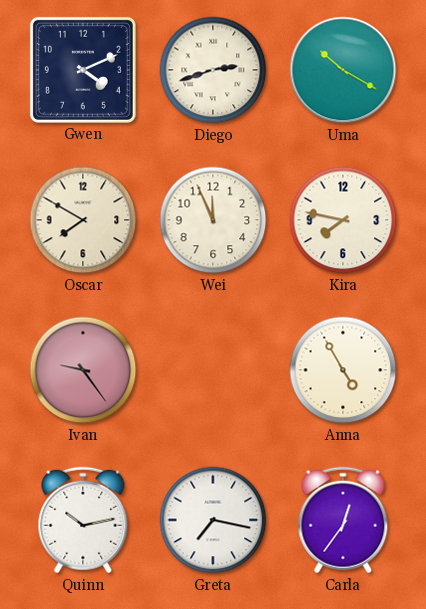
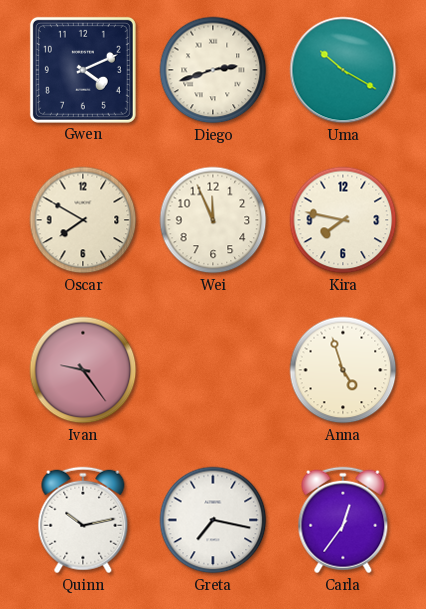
Anna: 4:55 -> 4:57 (343, 370)
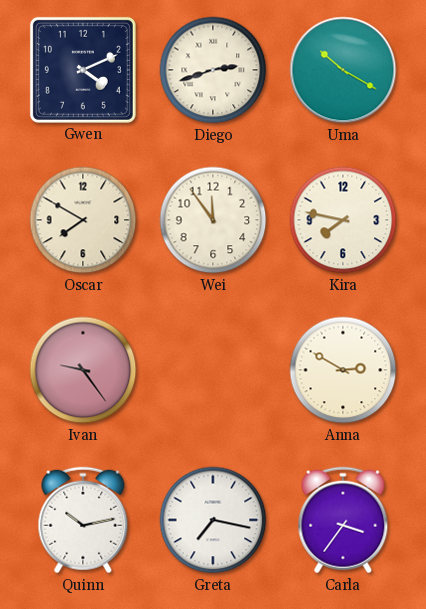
Wei: 11:56 -> 11:54 (213, 220)
Anna: 4:57 -> 2:50 (343, 370)
Carla: 12:36 -> 3:36 (343, 520)
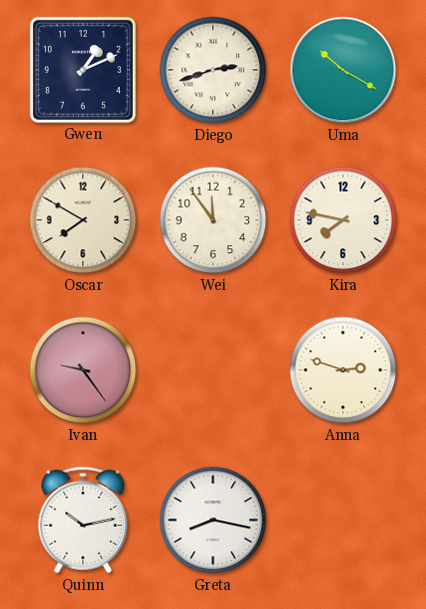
Gwen: 4:11 -> 1:11 (83, 70)
Anna: 2:50 -> 2:48 (343, 370)
Greta: 7:17 -> 8:17 (213, 520)
Carla: 3:36 -> none (343, 520)
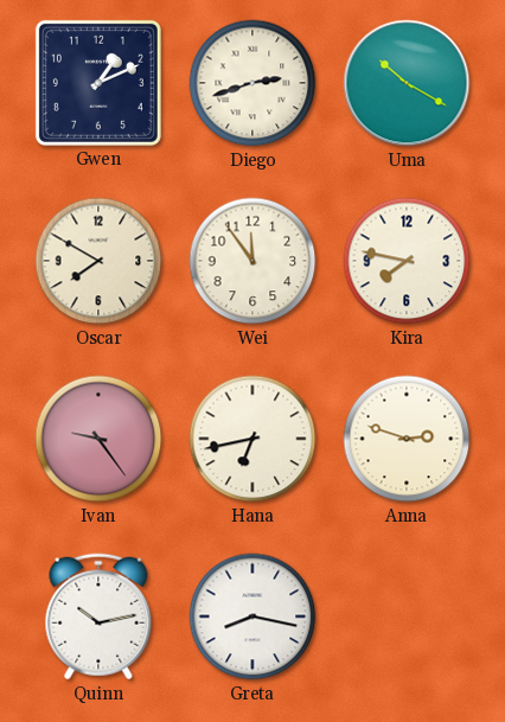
Hana: none -> 6:43 (252, 439)
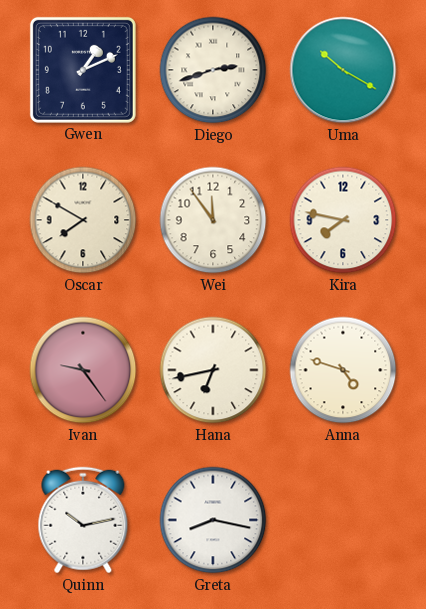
Anna: 2:48 -> 4:48 (343, 370)
